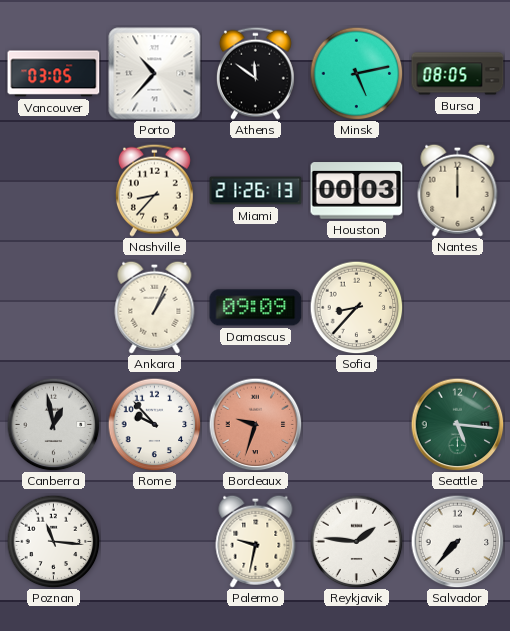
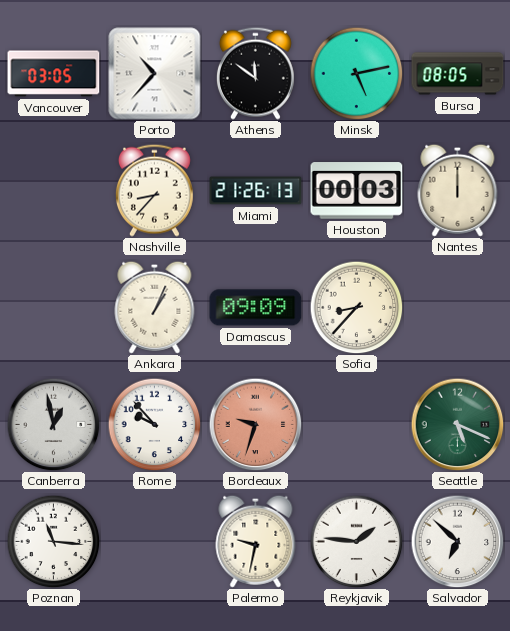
Seattle: 5:16 -> 5:19 (457, 424)
Salvador: 7:37 -> 6:52 (457, 541)
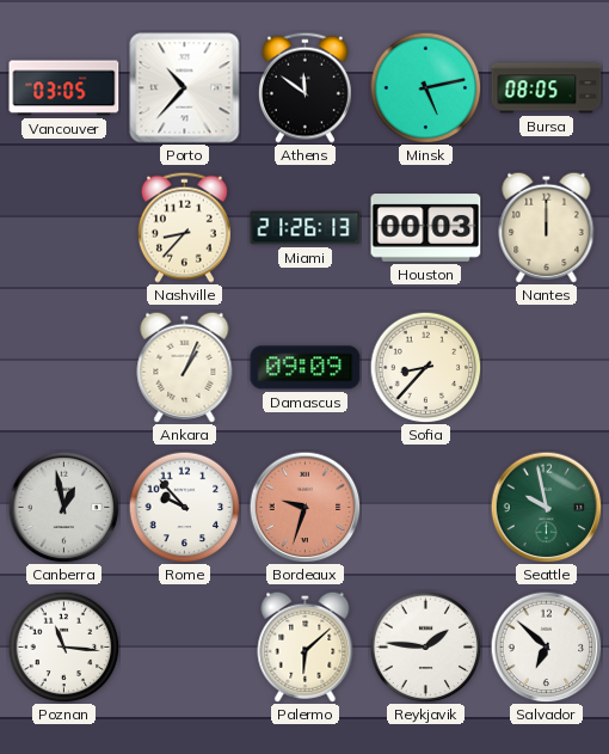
Seattle: 5:19 -> 9:58 (546, 507)
Palermo: 9:32 -> 6:08 (306, 646)
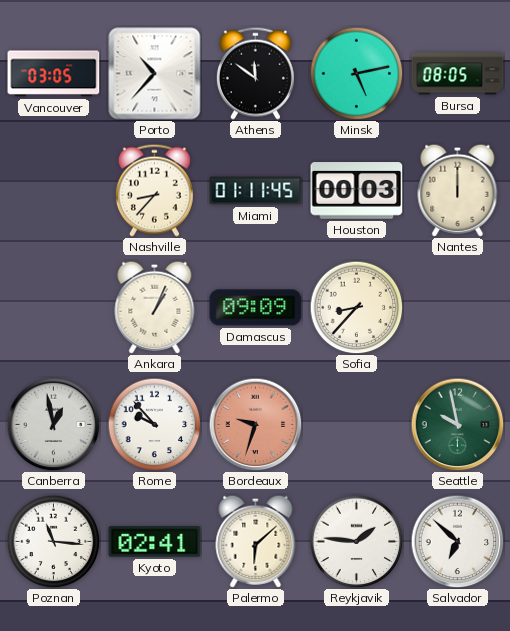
Miami: 21:26 -> 01:11 (256, 191)
Kyoto: none -> 02:41 (155, 542)
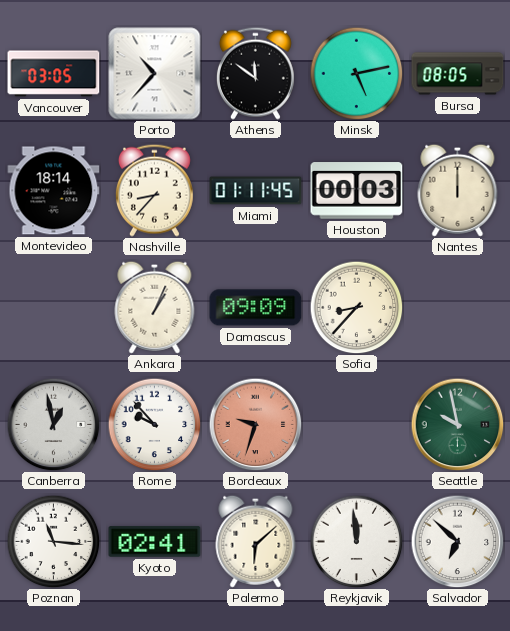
Montevideo: none -> 18:14 (54, 191)
Reykjavik: 1:46 -> 11:59 (356, 541)
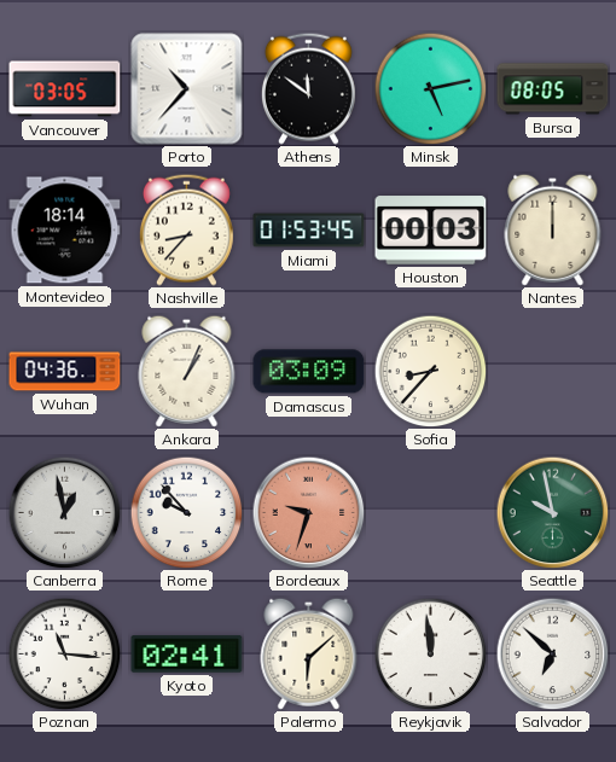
Miami: 01:11 -> 01:53 (309, 231)
Wuhan: none -> 04:36 (65, 372)
Damascus: 09:09 -> 03:09 (309, 372)
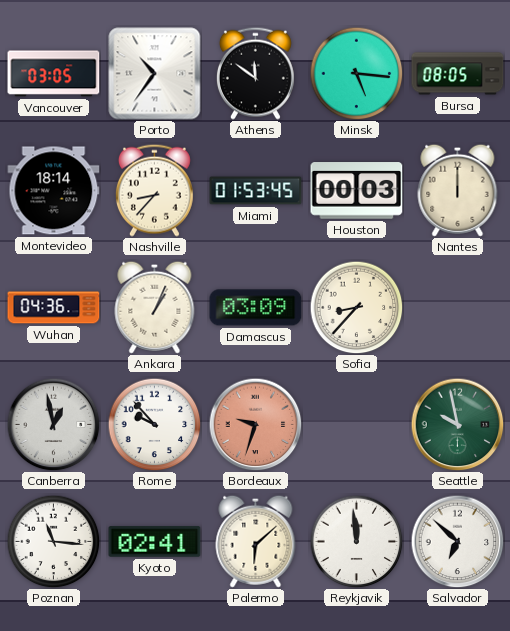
Porto: 10:37 -> 10:36 (155, 74)
Minsk: 5:13 -> 5:16 (356, 73)
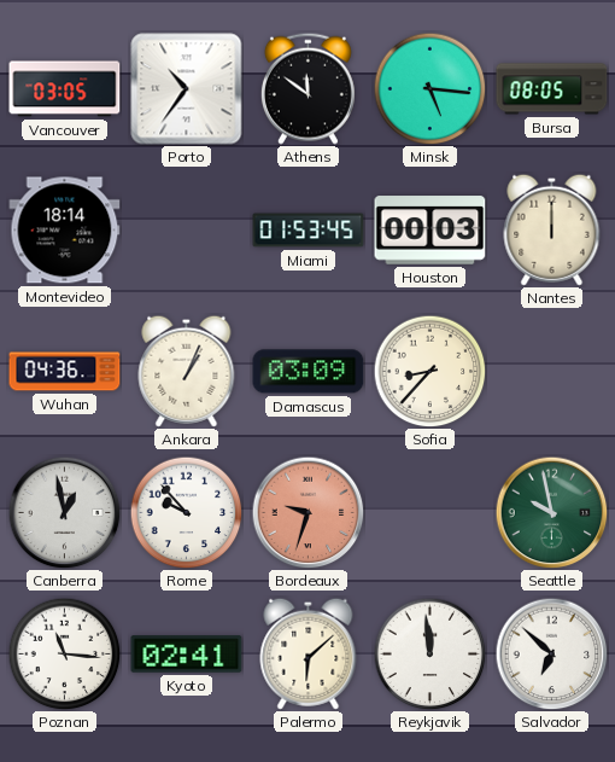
Nashville: 8:37 -> none (154, 190)
